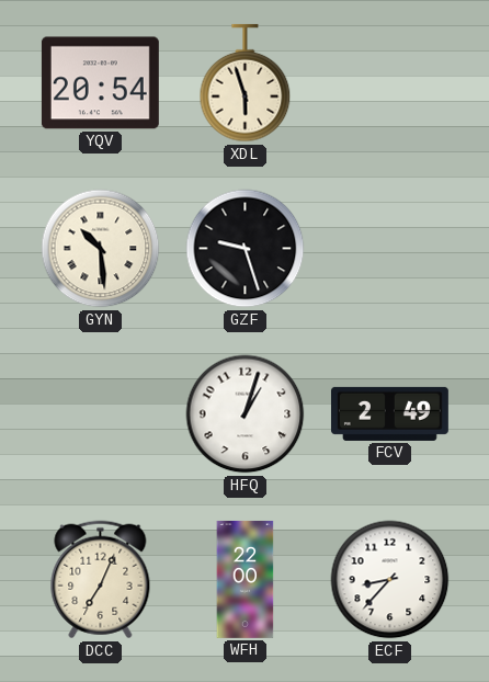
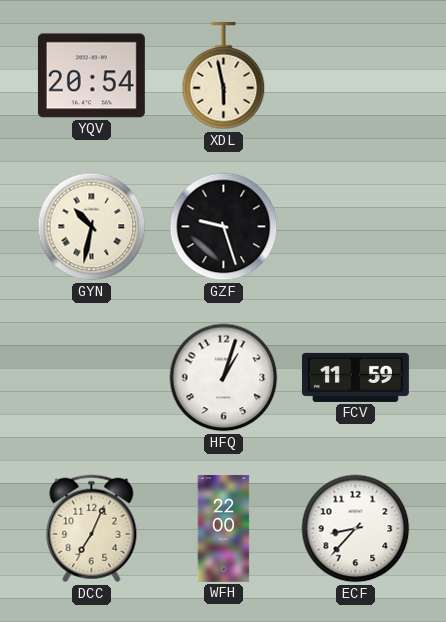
XDL: 5:57 -> 5:58 (224, 76)
GYN: 10:29 -> 10:32 (92, 227)
FCV: 2:49 -> 11:59 (355, 377)
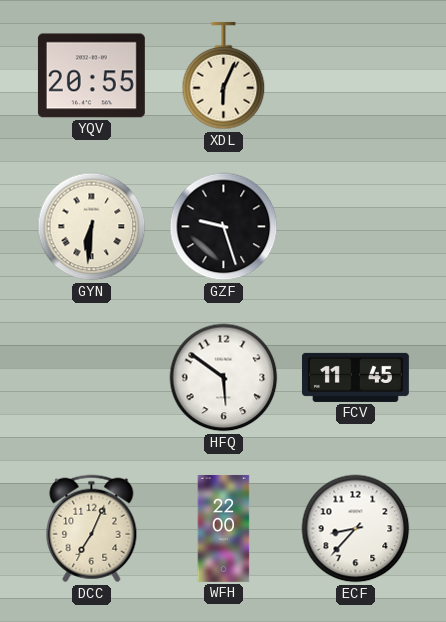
YQV: 20:54 -> 20:55 (91, 76)
XDL: 5:58 -> 6:04 (224, 76)
GYN: 10:32 -> 6:31 (92, 227)
HFQ: 1:03 -> 5:51 (224, 378)
FCV: 11:59 -> 11:45 (355, 377)
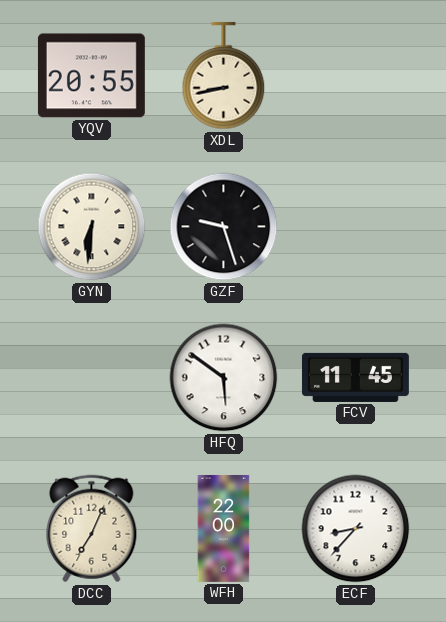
XDL: 6:04 -> 8:43 (224, 76)
